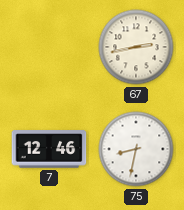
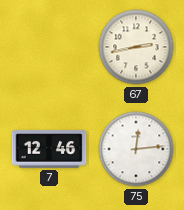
75: 8:32 -> 12:14 (136, 149)
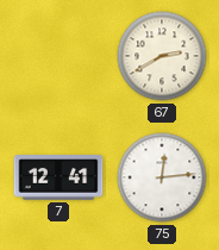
67: 2:43 -> 2:40 (162, 56)
7: 12:46 -> 12:41 (58, 177)
